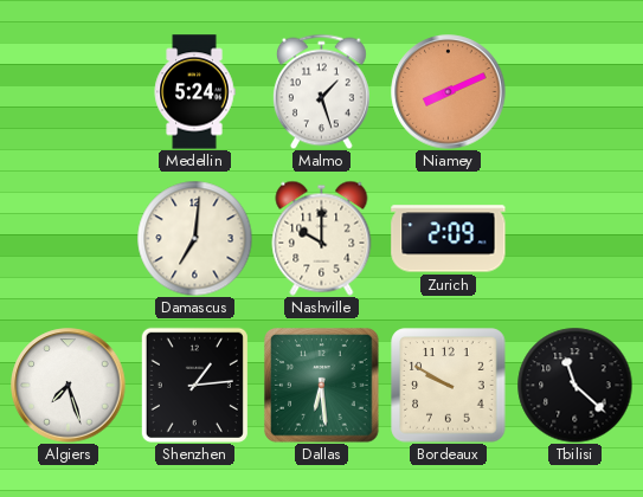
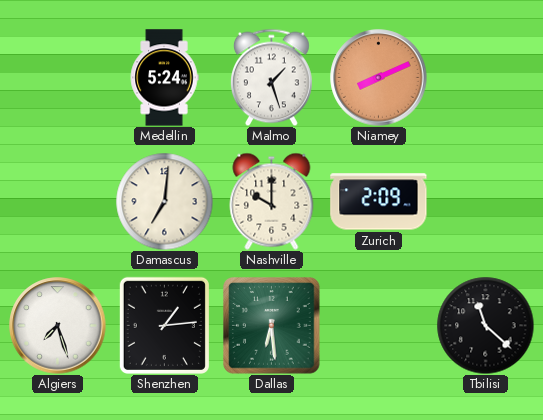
Bordeaux: 9:50 -> none (449, 386)
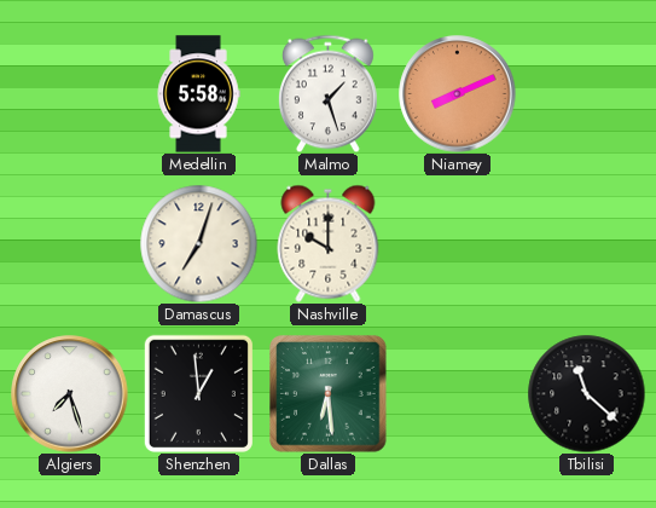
Medellin: 5:24 -> 5:58 (198, 94)
Damascus: 7:01 -> 7:03 (198, 243)
Zurich: 2:09 -> none (379, 202)
Shenzhen: 1:14 -> 12:59 (198, 393)
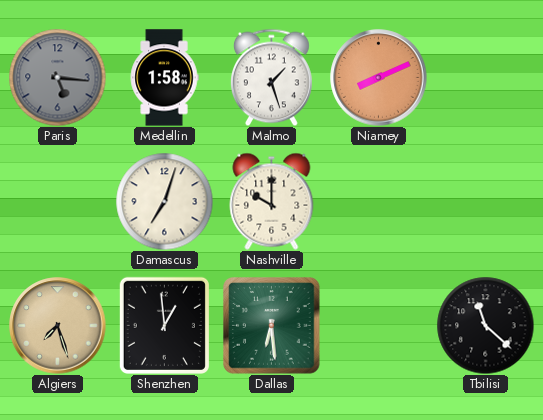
Paris: none -> 5:16 (57, 77)
Medellin: 5:58 -> 1:58 (164, 78)
Algiers dial: white -> champagne (58, 326)
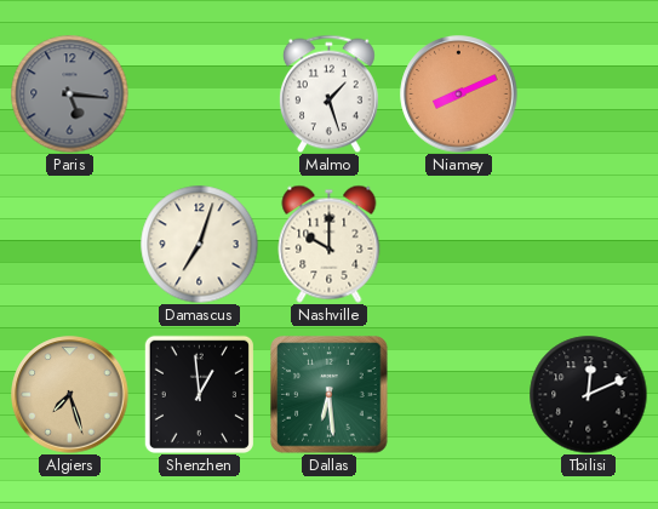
Medellin: 1:58 -> none (164, 78)
Tbilisi: 11:22 -> 12:11 (588, 394)
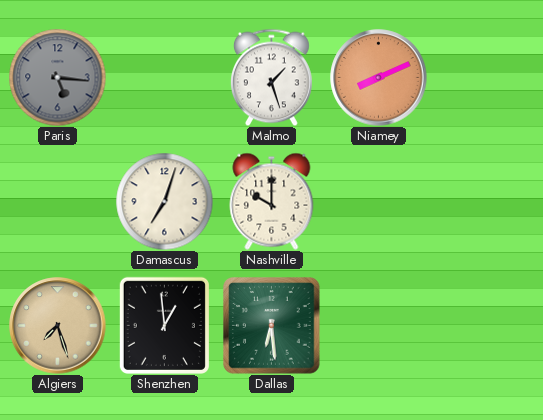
Tbilisi: 12:11 -> none (588, 394)
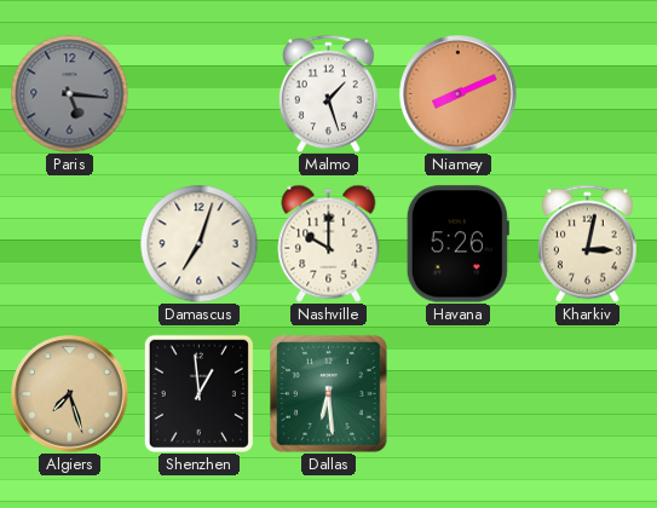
Havana: none -> 5:26 (457, 244)
Kharkiv: none -> 3:02 (587, 243)
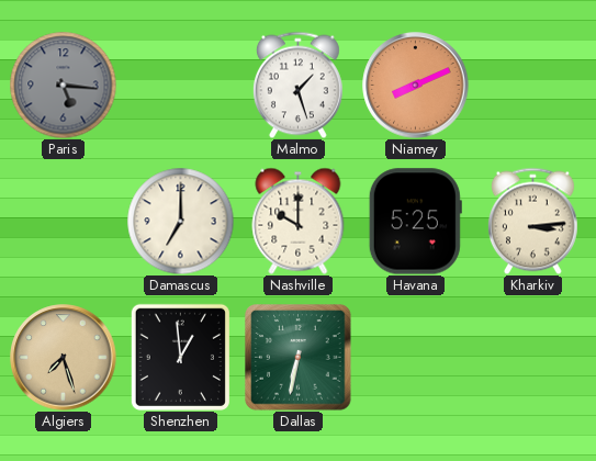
Damascus: 7:03 -> 7:00 (180, 221)
Havana: 5:26 -> 5:25 (415, 222)
Kharkiv: 3:02 -> 3:14 (532, 221)
Dallas: 6:29 -> 6:32 (299, 358)
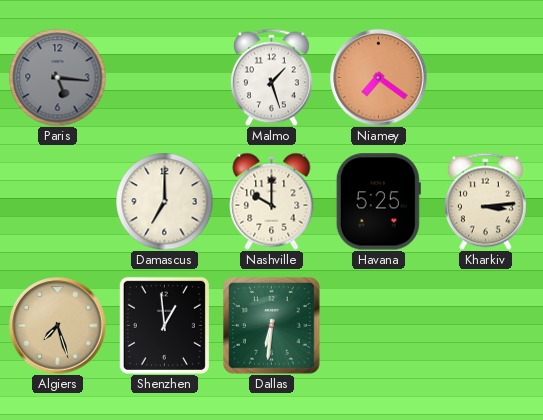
Niamey: 8:11 -> 7:21 (379, 78)
Dallas: 6:32 -> 6:31 (272, 326)
